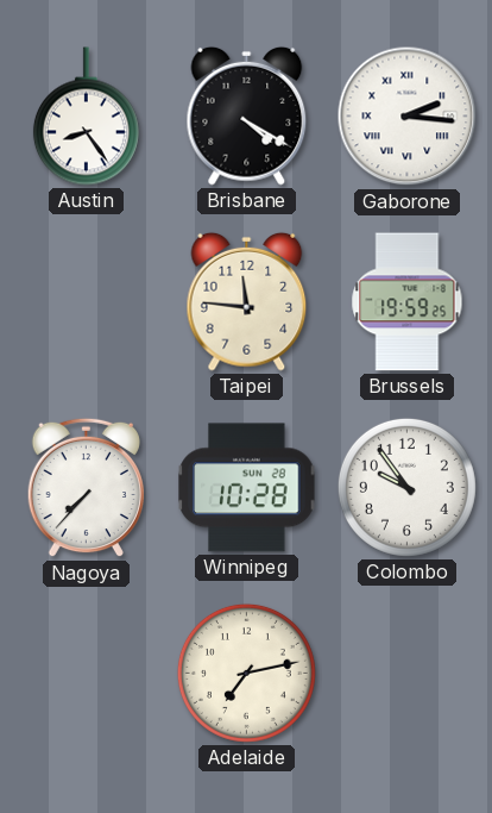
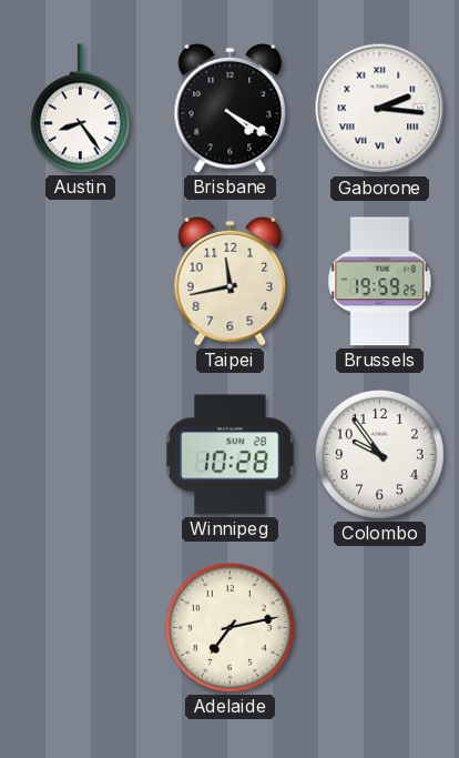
Taipei: 11:46 -> 11:43 (231, 281)
Nagoya: 7:37 -> none (86, 488)
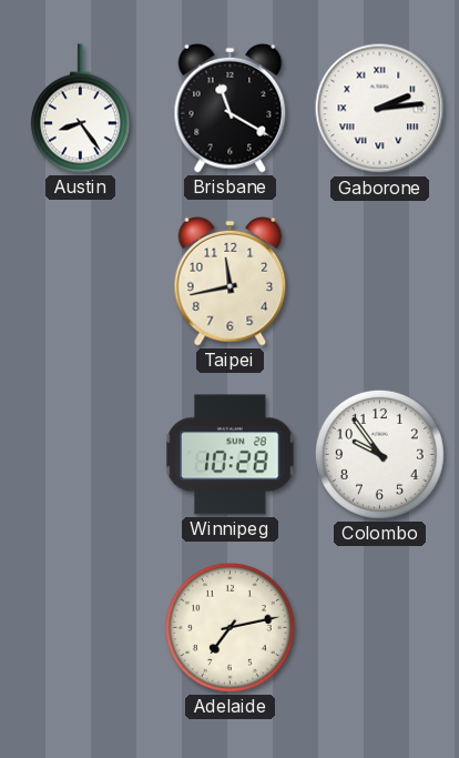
Brisbane: 4:20 -> 11:20 (231, 108)
Gaborone: 2:16 -> 2:14 (380, 109)
Brussels: 19:59 -> none (380, 282)
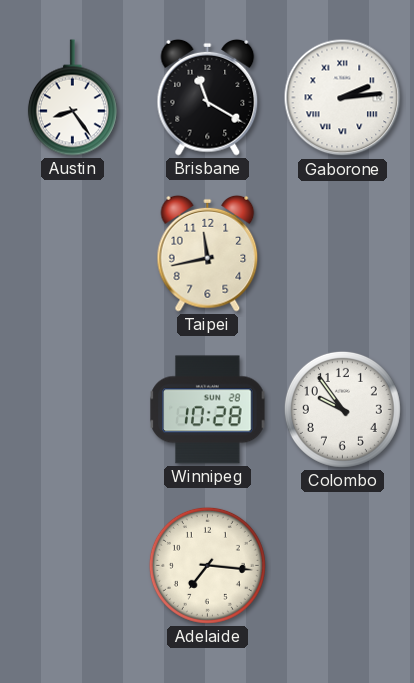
Adelaide: 7:13 -> 7:16 (207, 565)
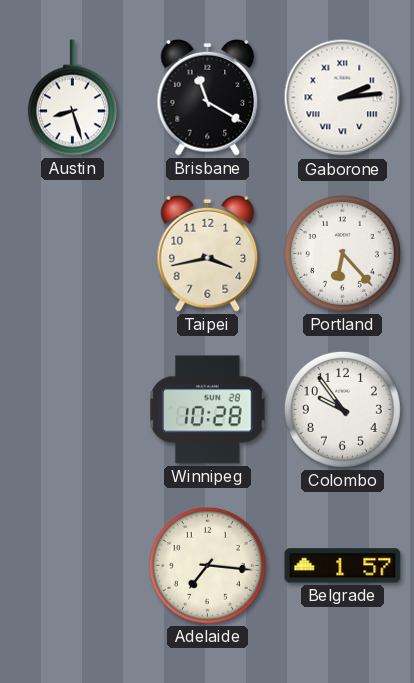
Austin: 8:24 -> 8:27 (72, 98)
Taipei: 11:43 -> 3:43 (208, 253)
Portland: none -> 6:23 (342, 253)
Belgrade: none -> 1:57 (343, 566)
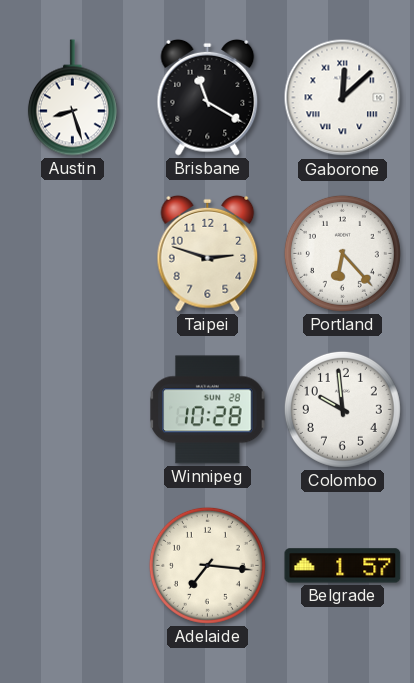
Gaborone: 2:14 -> 12:08 (343, 98)
Taipei: 3:43 -> 2:48 (208, 253)
Colombo: 9:54 -> 9:59 (342, 409)
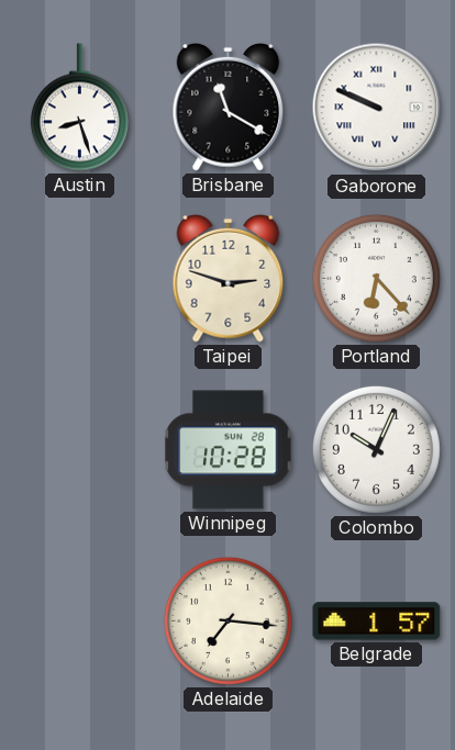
Gaborone: 12:08 -> 9:49 (377, 108)
Colombo: 9:59 -> 10:04 (376, 449)
